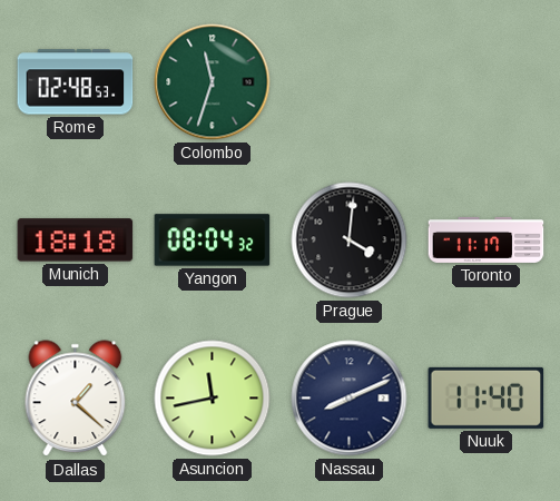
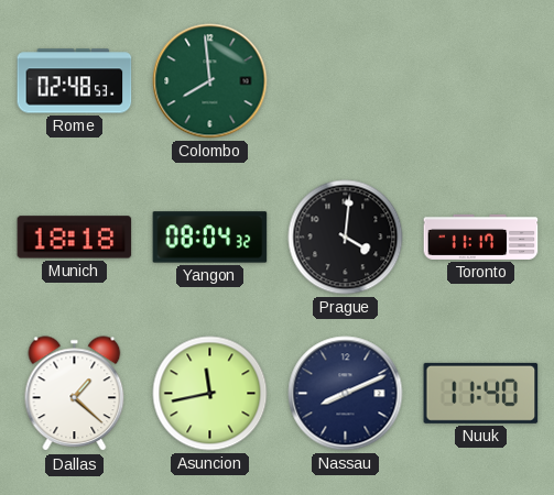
Colombo: 11:33 -> 7:59 (210, 81)
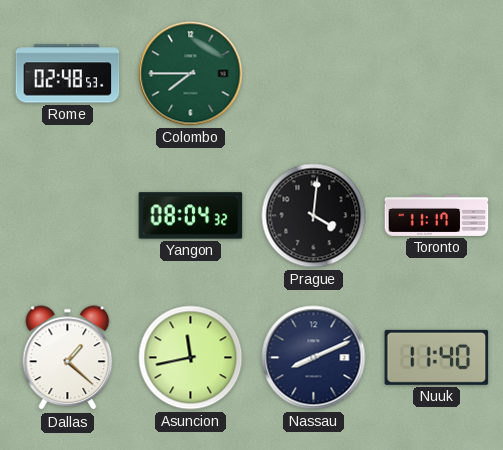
Colombo: 7:59 -> 7:45 (191, 74)
Munich: 18:18 -> none (75, 238)
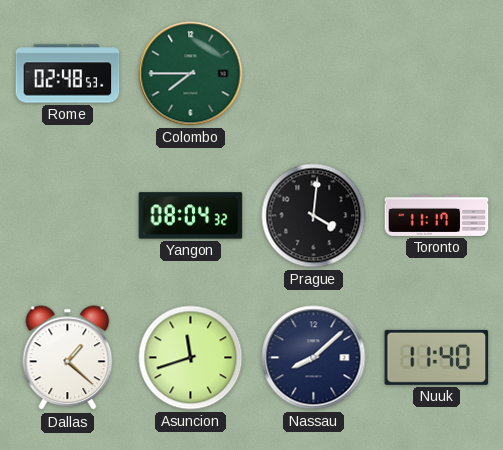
Asuncion: 11:43 -> 11:42 (191, 358)
Nassau: 8:11 -> 8:08 (314, 358)
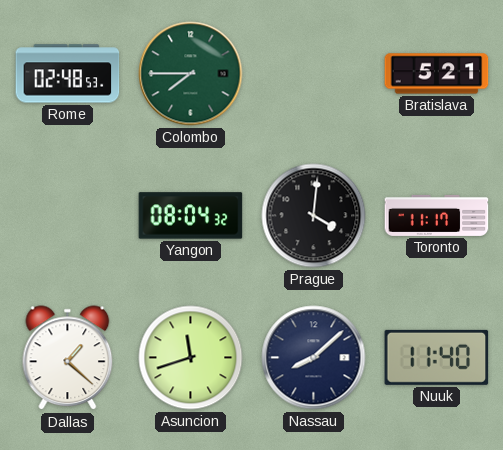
Bratislava: none -> 5:21 (437, 74)
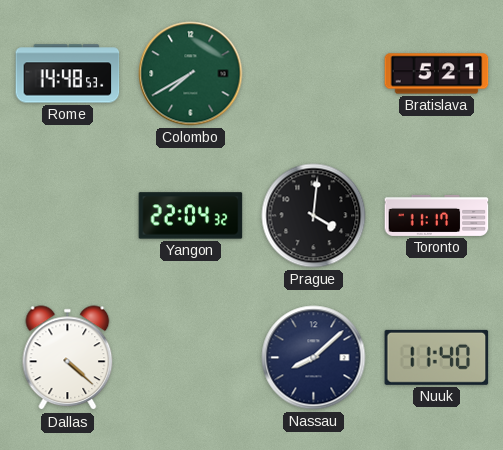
Rome: 02:48 -> 14:48 (68, 74)
Colombo: 7:45 -> 7:40 (191, 74)
Yangon: 08:04 -> 22:04 (191, 216)
Dallas: 1:22 -> 4:22 (68, 358)
Asuncion: 11:42 -> none (191, 358)
